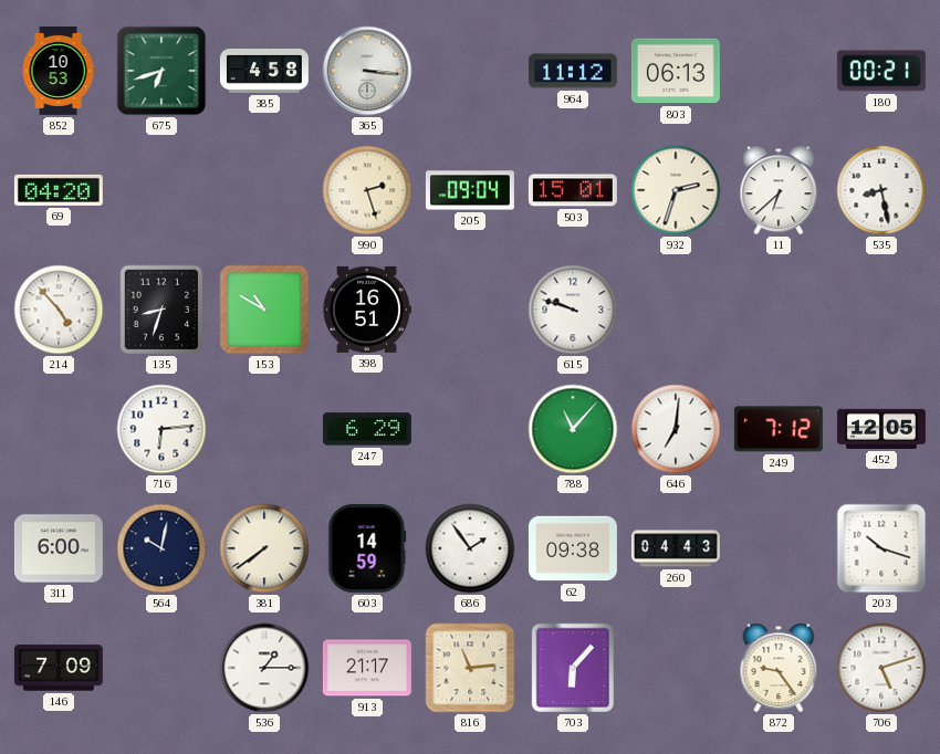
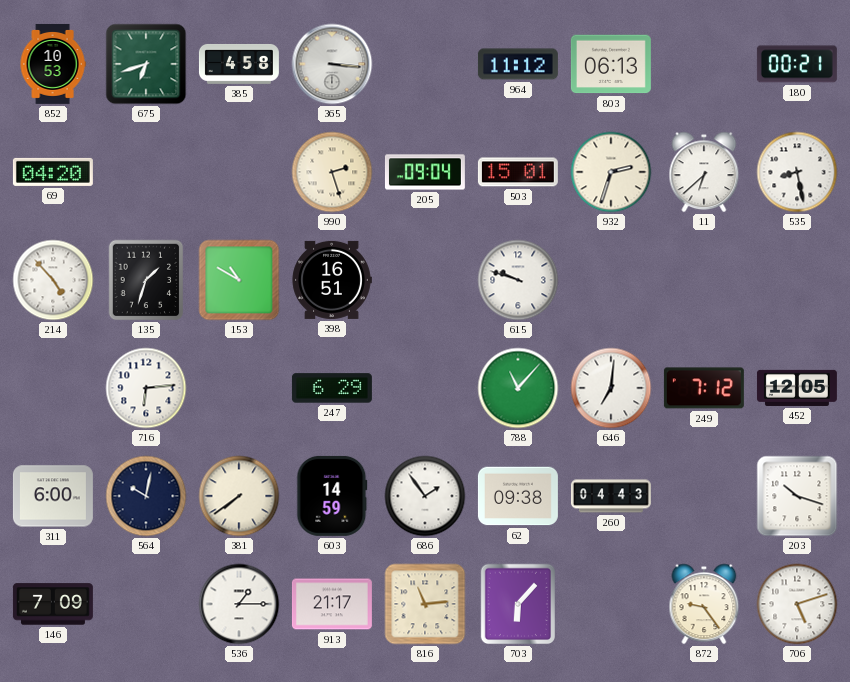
135: 8:33 -> 1:33 (146, 280)
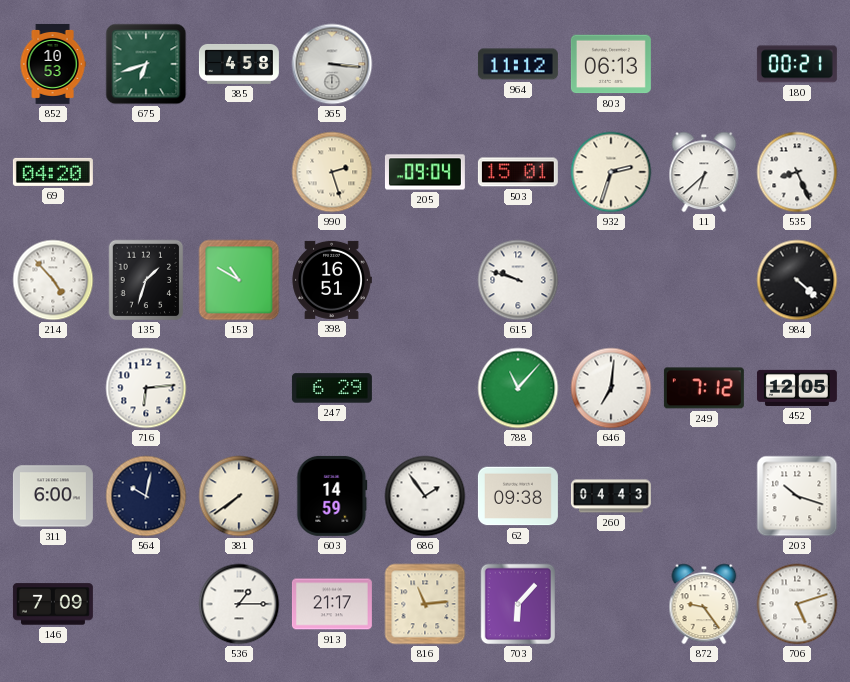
535: 8:28 -> 8:26 (797, 172)
984: none -> 4:22 (797, 280)
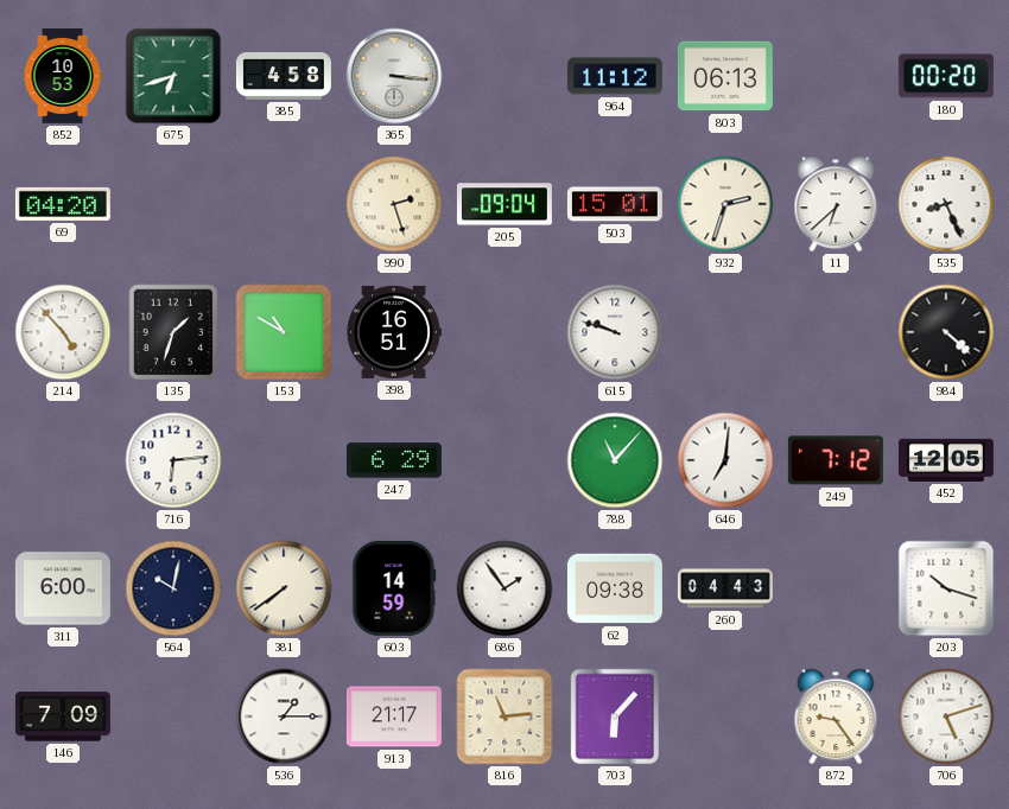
180: 00:21 -> 00:20 (946, 76)
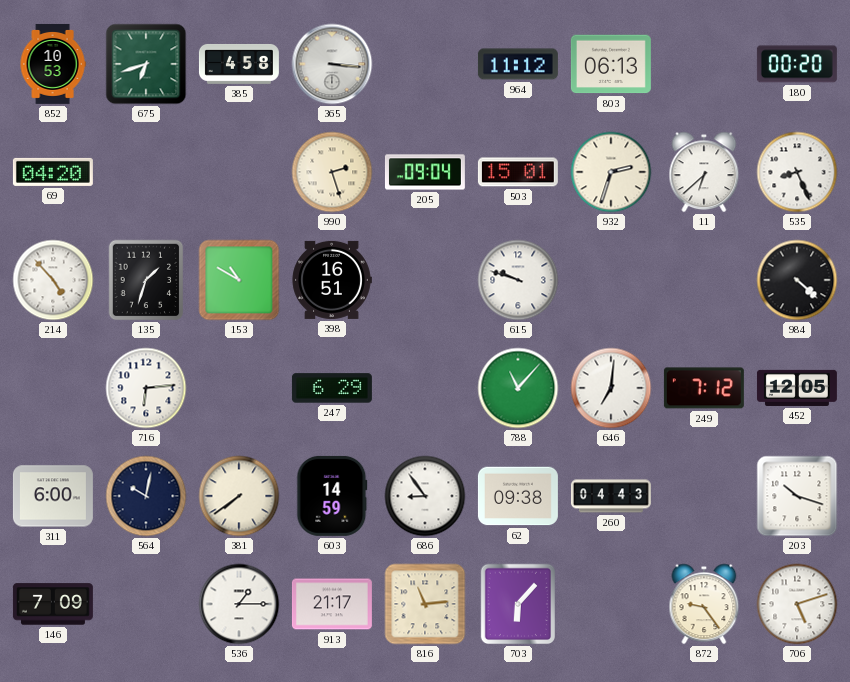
686: 1:54 -> 8:54 (425, 496)
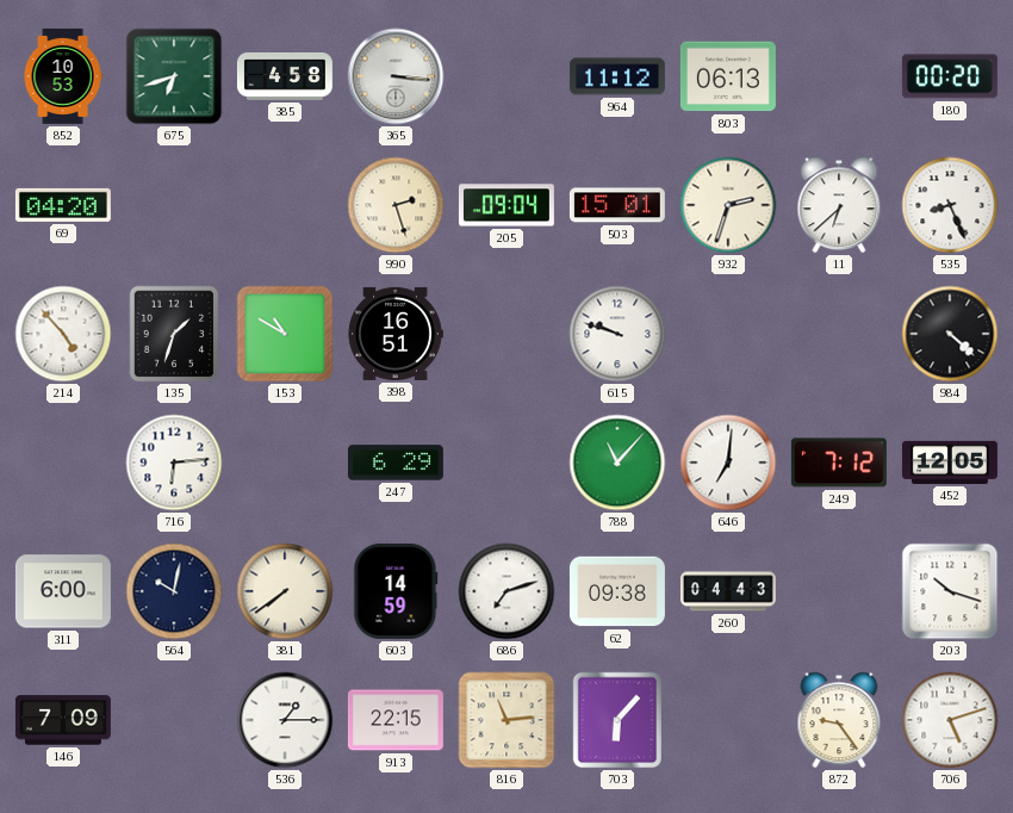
686: 8:54 -> 7:12 (506, 591)
913: 21:17 -> 22:15 (396, 720)
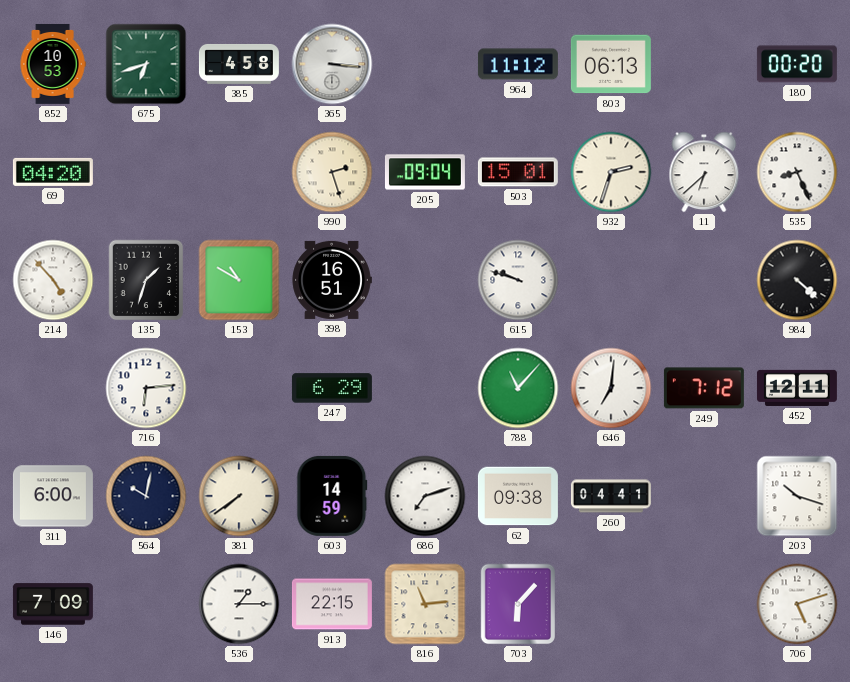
452: 12:05 -> 12:11 (797, 388)
260: 04:43 -> 04:41 (611, 496)
872: 9:24 -> none (839, 720)
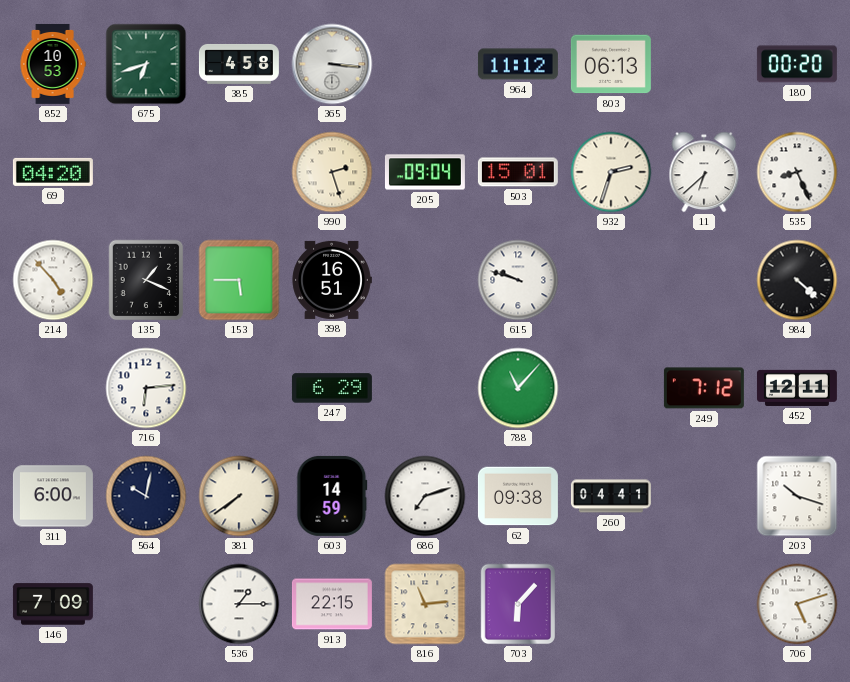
135: 1:33 -> 1:19 (146, 280)
153: 10:50 -> 5:45 (239, 280)
646: 7:01 -> none (611, 388)
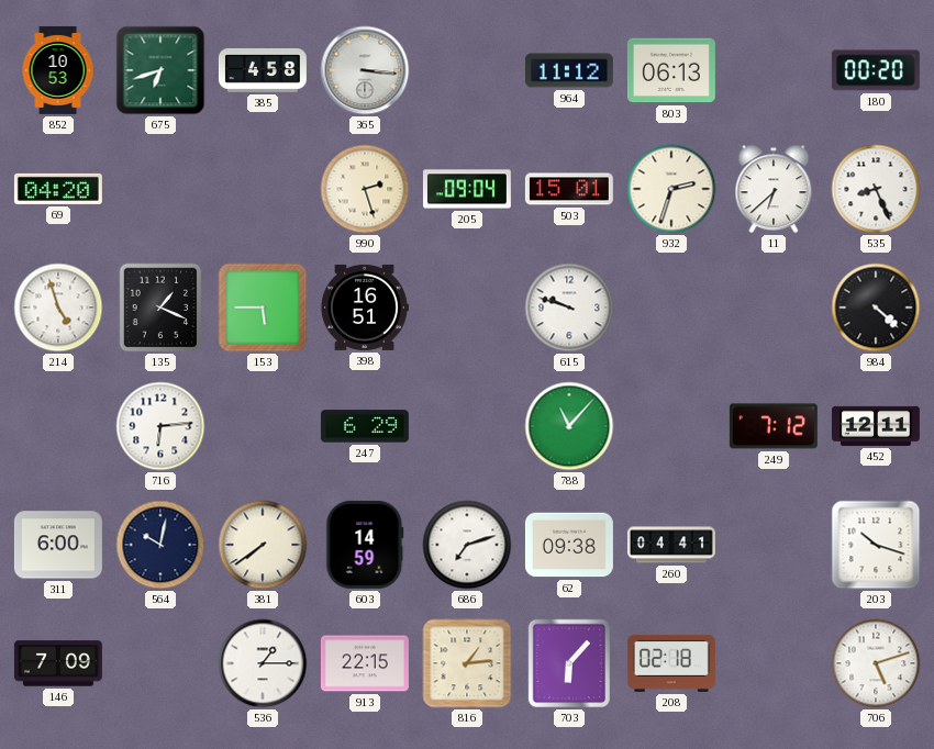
214: 4:53 -> 4:57 (58, 308)
816: 11:14 -> 1:14 (467, 663)
208: none -> 02:18 (671, 663)
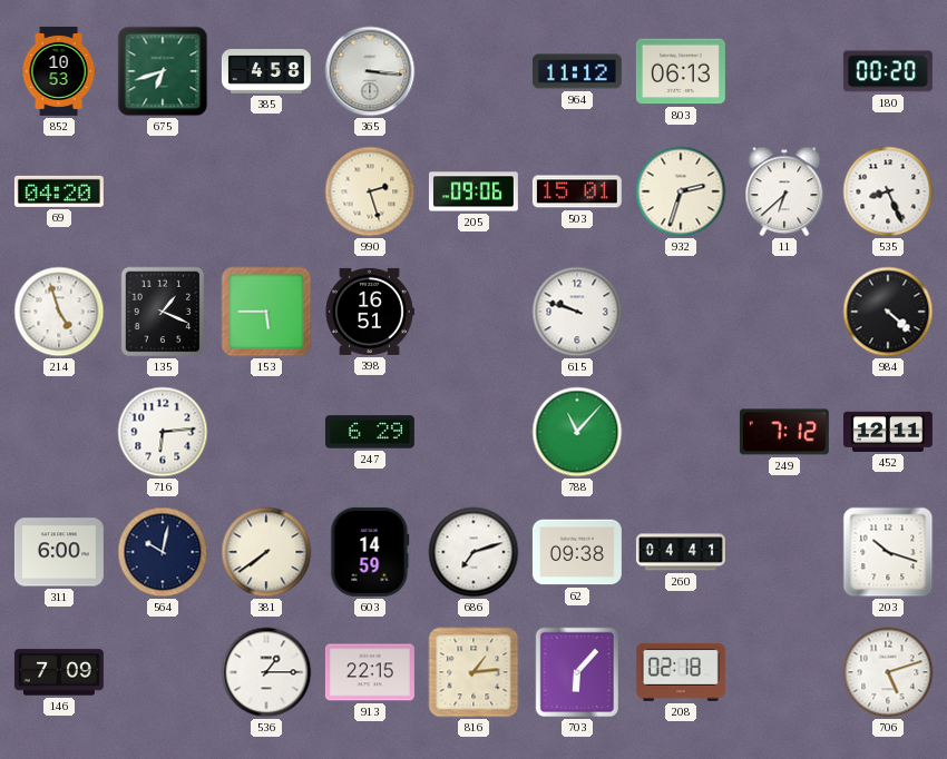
205: 09:04 -> 09:06 (473, 191)
